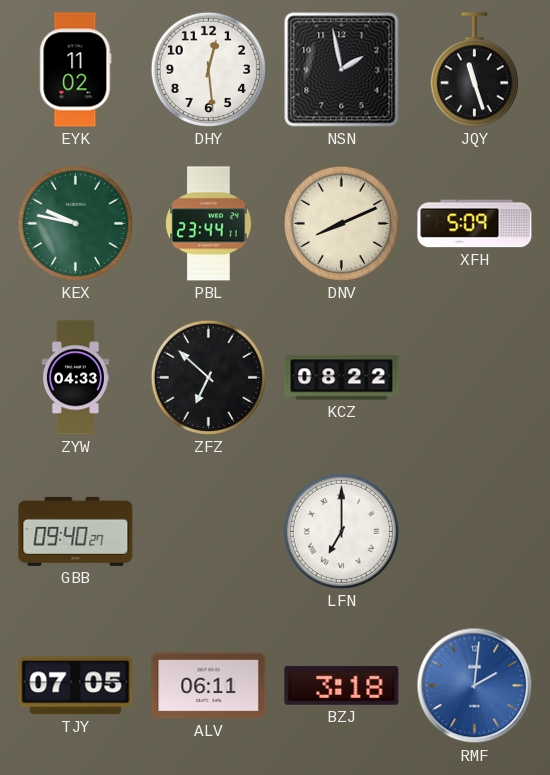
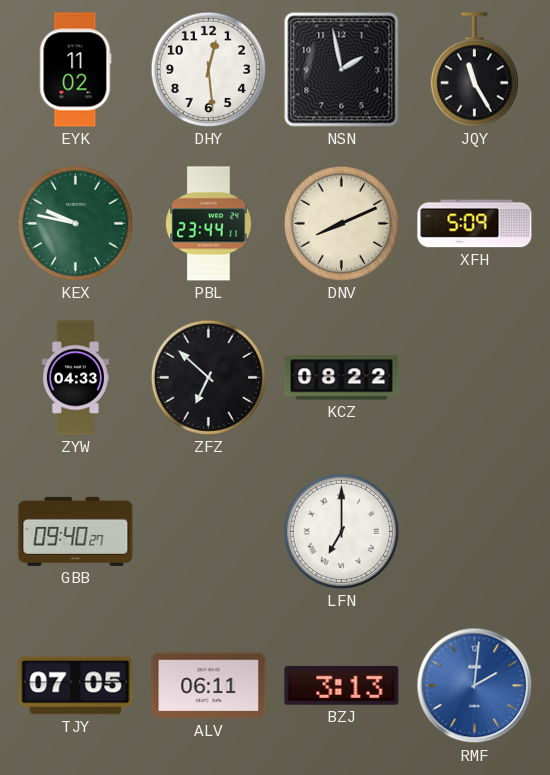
JQY: 11:27 -> 11:25 (474, 70)
BZJ: 3:18 -> 3:13 (342, 685)
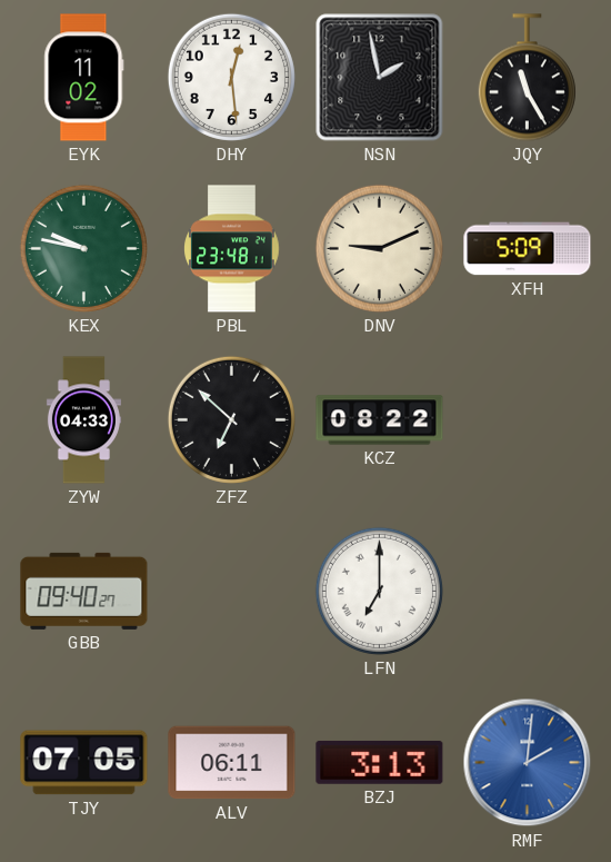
PBL: 23:44 -> 23:48 (232, 249)
DNV: 8:11 -> 9:11 (379, 248)
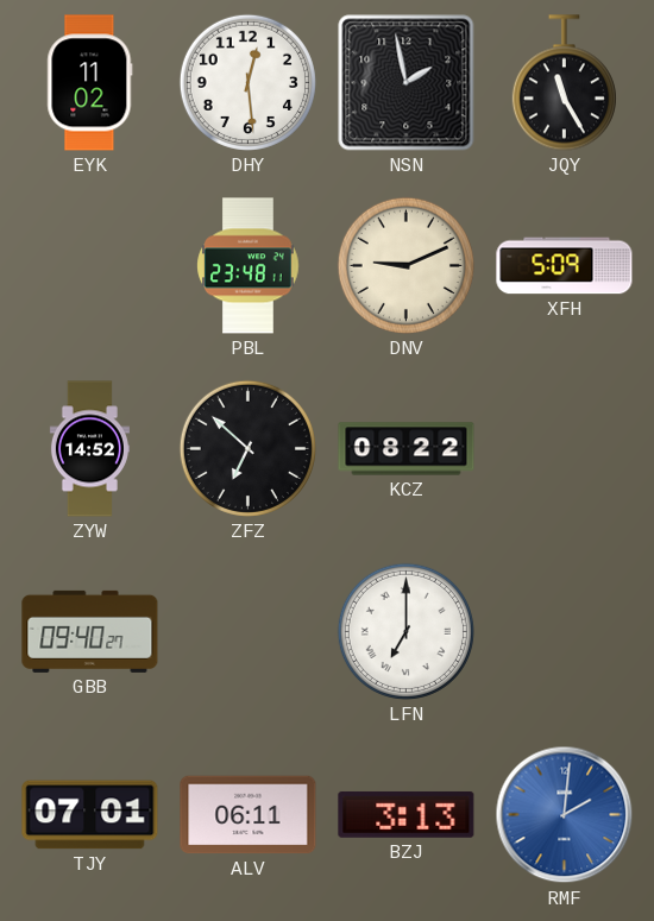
KEX: 9:47 -> none (83, 248)
ZYW: 04:33 -> 14:52 (89, 449)
TJY: 07:05 -> 07:01 (90, 815)
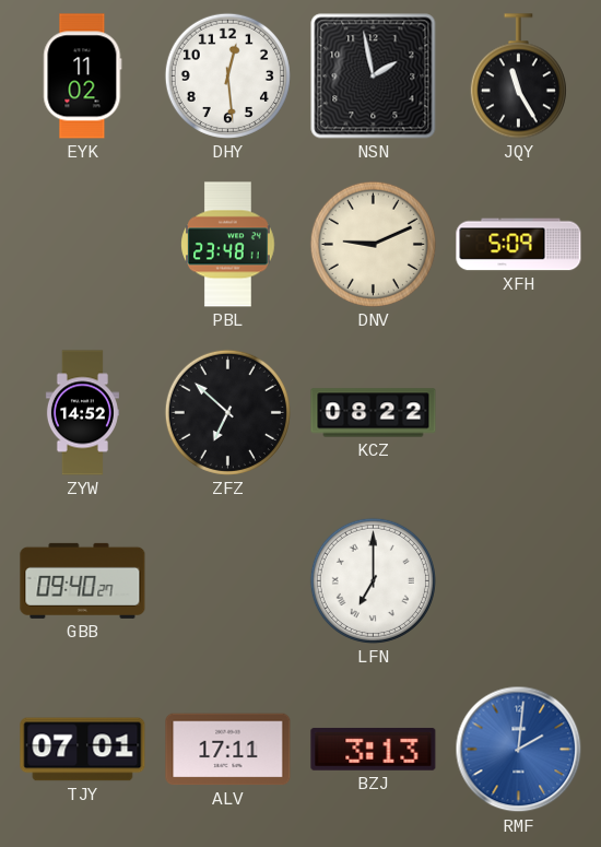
ALV: 06:11 -> 17:11 (228, 750)
